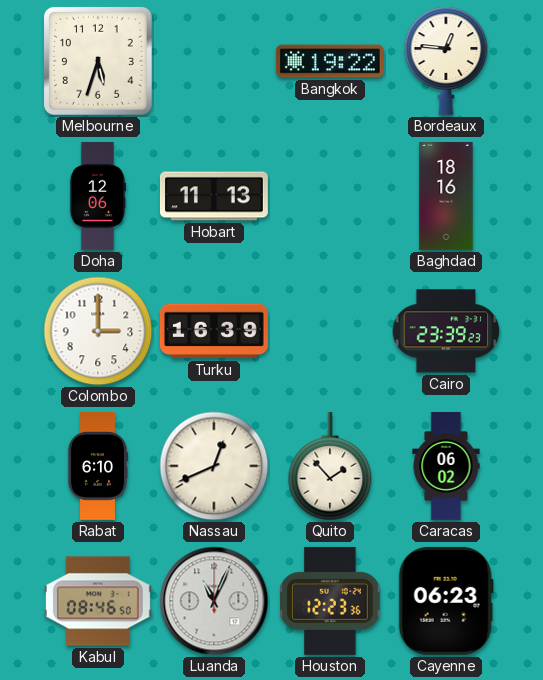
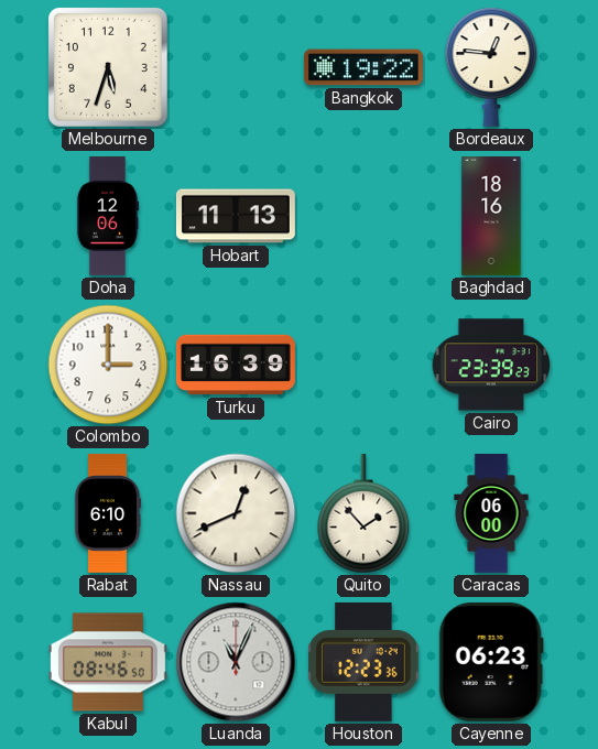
Caracas: 06:02 -> 06:00 (491, 513)
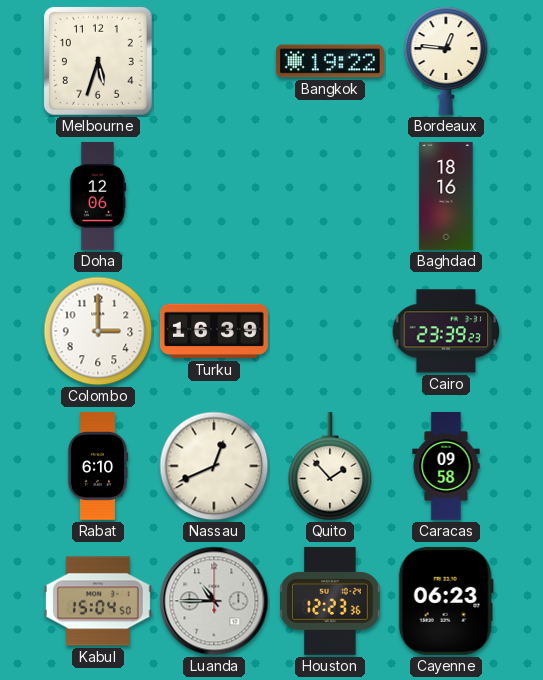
Hobart: 11:13 -> none (236, 216)
Caracas: 06:00 -> 09:58 (446, 466)
Kabul: 08:46 -> 15:04 (98, 601)
Luanda: 11:04 -> 10:45 (214, 601)
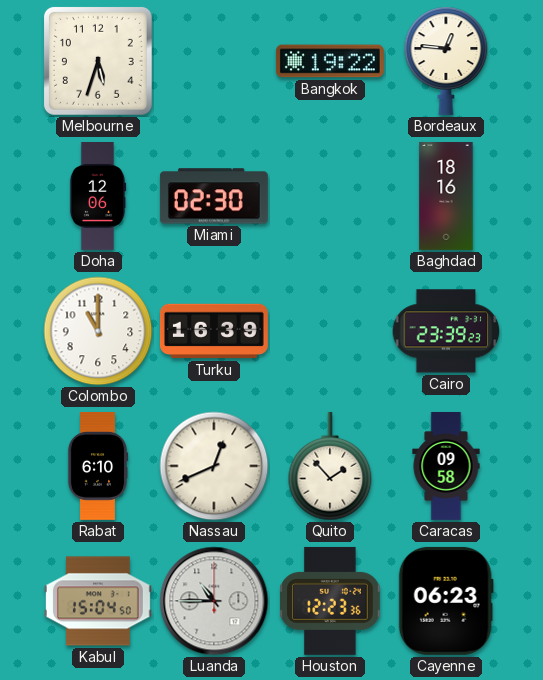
Miami: none -> 02:30 (214, 196)
Colombo: 3:00 -> 11:00 (98, 331)
